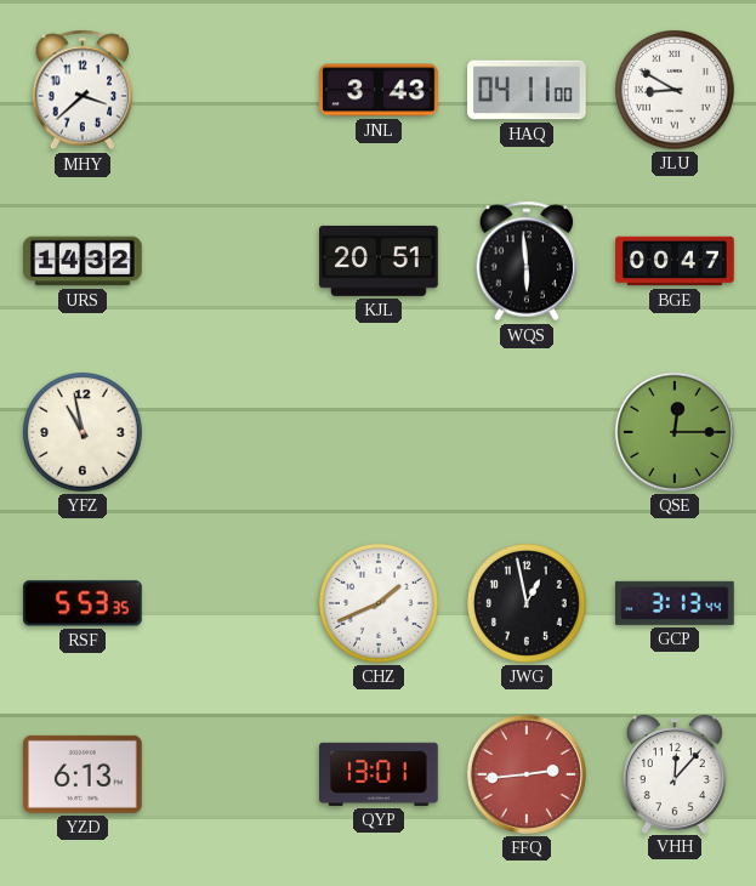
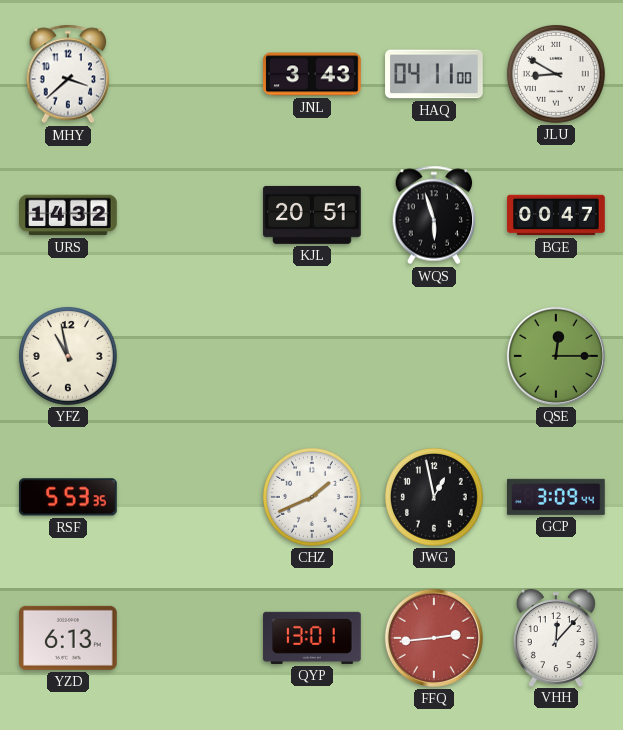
WQS: 5:59 -> 5:57 (434, 215)
GCP: 3:13 -> 3:09 (557, 497)
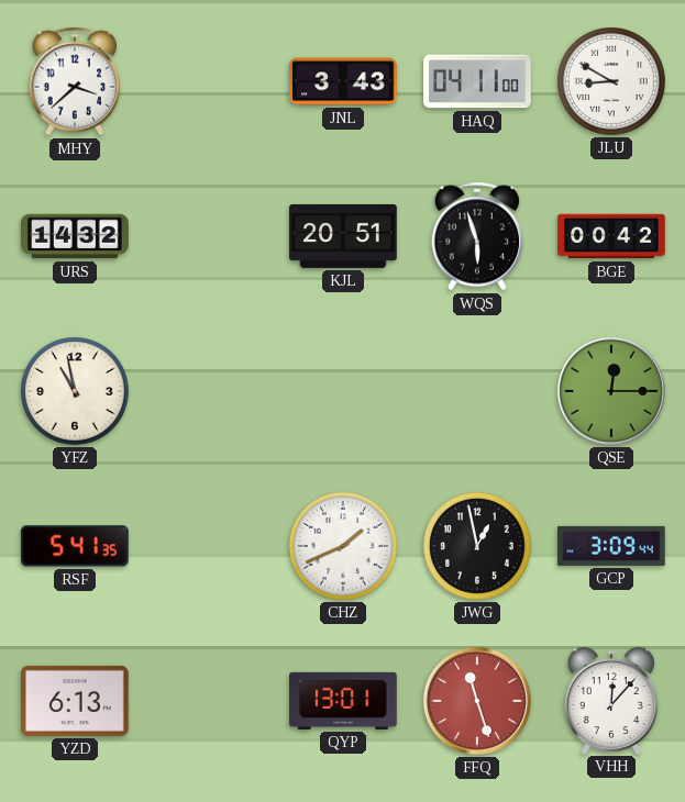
BGE: 00:47 -> 00:42 (611, 236)
RSF: 5:53 -> 5:41 (76, 546)
FFQ: 2:44 -> 11:27 (477, 701)
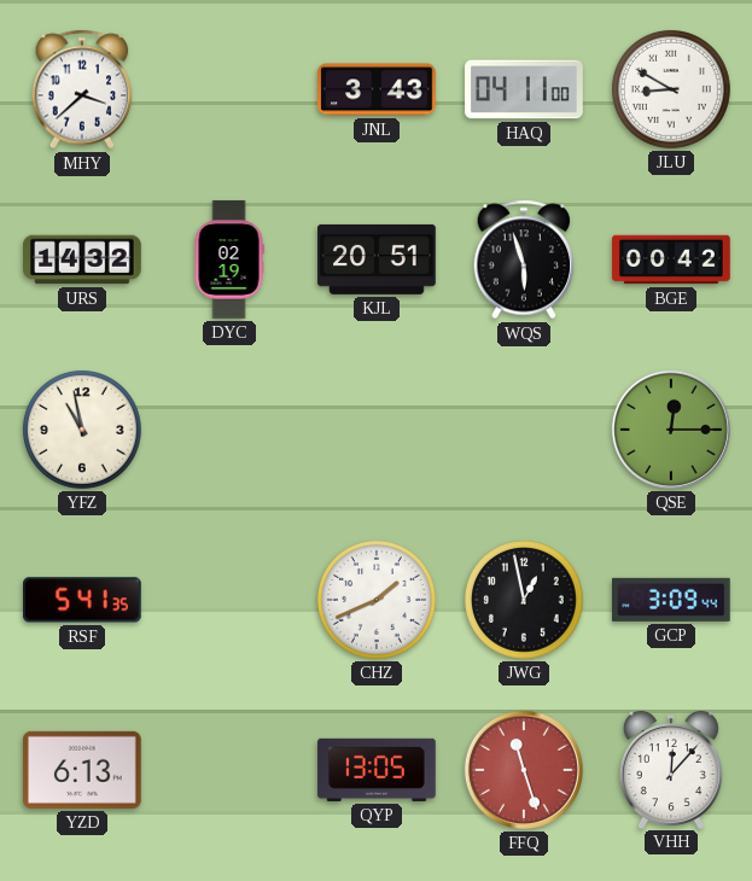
DYC: none -> 02:19 (229, 259)
QYP: 13:01 -> 13:05 (377, 770)
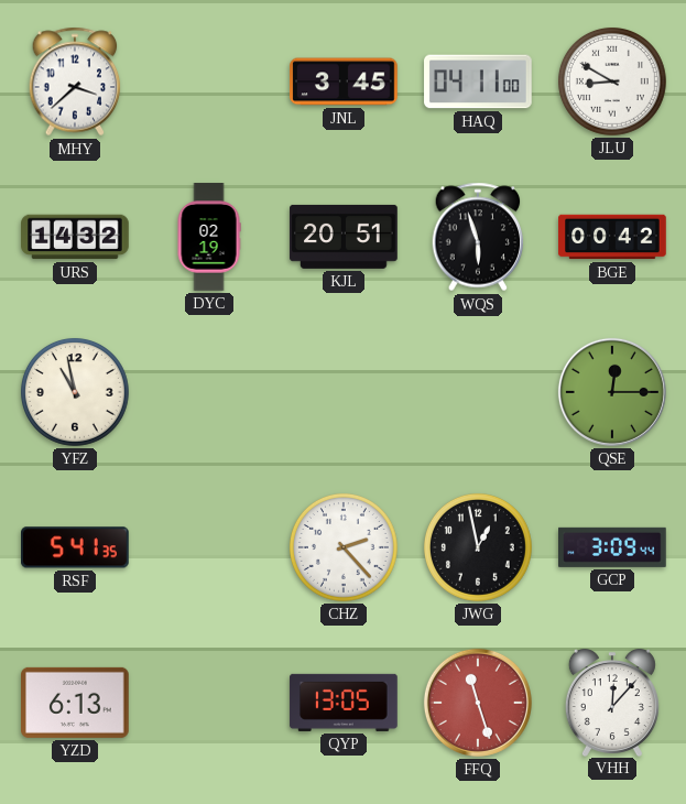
JNL: 3:43 -> 3:45 (344, 82)
CHZ: 1:41 -> 2:23 (344, 547)
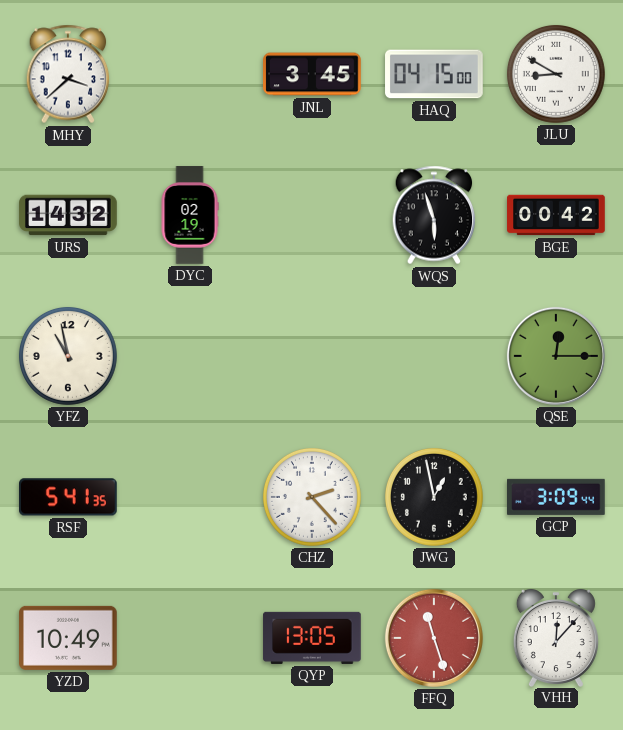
HAQ: 04:11 -> 04:15 (434, 74)
KJL: 20:51 -> none (344, 237)
YZD: 6:13 -> 10:49 (69, 638)
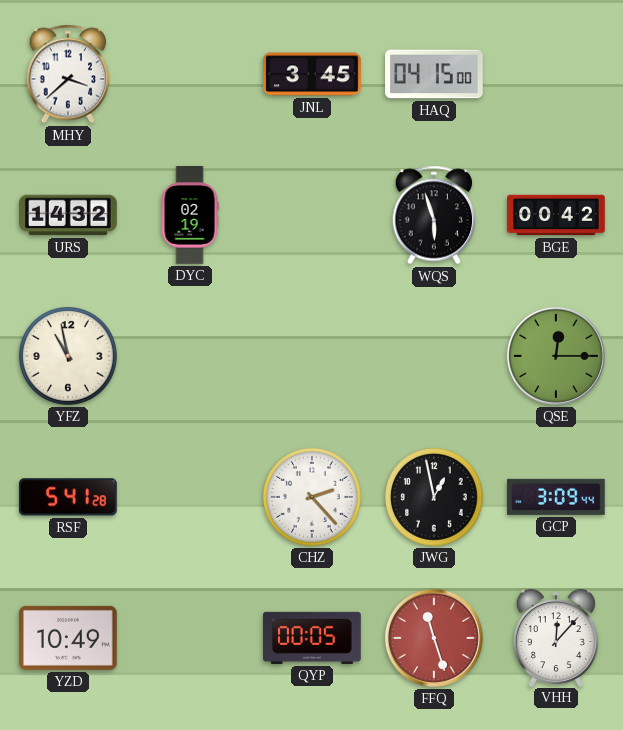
JLU: 8:50 -> none (556, 74)
RSF: 5:41:35 -> 5:41:28 (69, 497)
QYP: 13:05 -> 00:05 (312, 638)
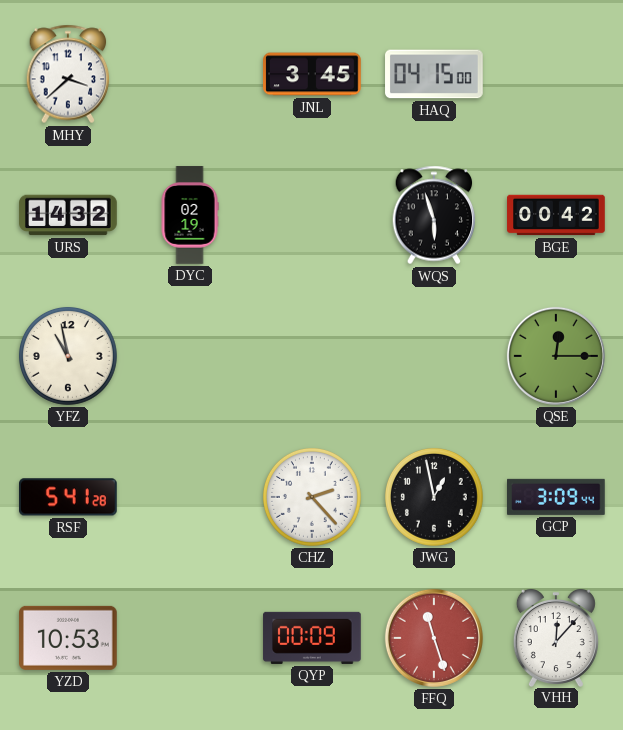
YZD: 10:49 -> 10:53 (69, 638)
QYP: 00:05 -> 00:09 (312, 638)
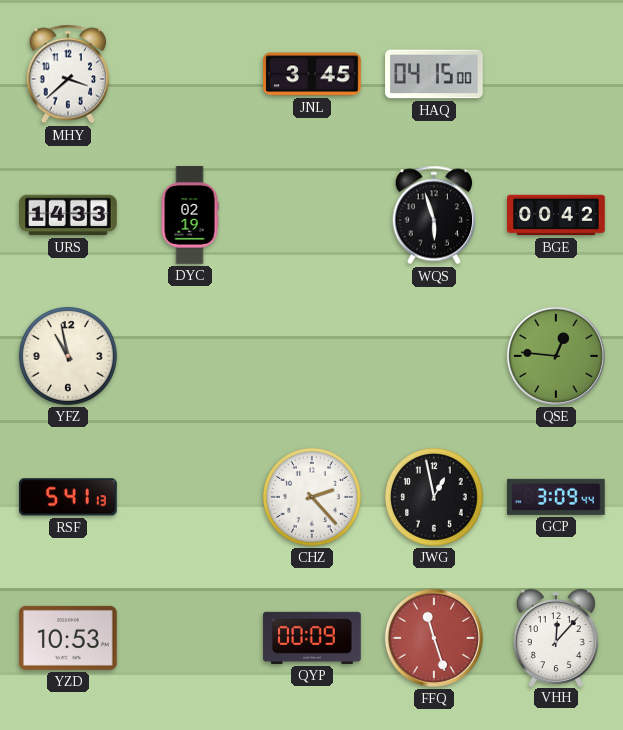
URS: 14:32 -> 14:33 (68, 215)
QSE: 12:15 -> 12:46 (556, 356)
RSF: 5:41:28 -> 5:41:13 (69, 497)
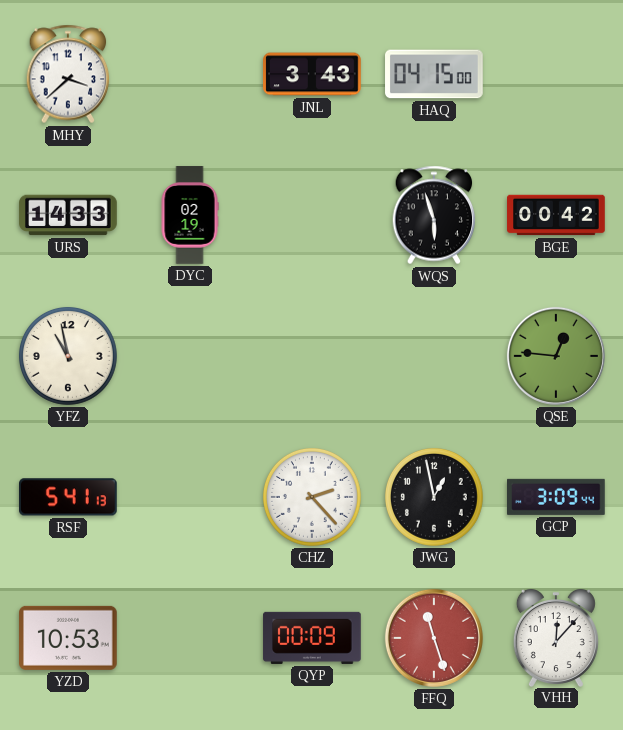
JNL: 3:45 -> 3:43 (312, 74)
